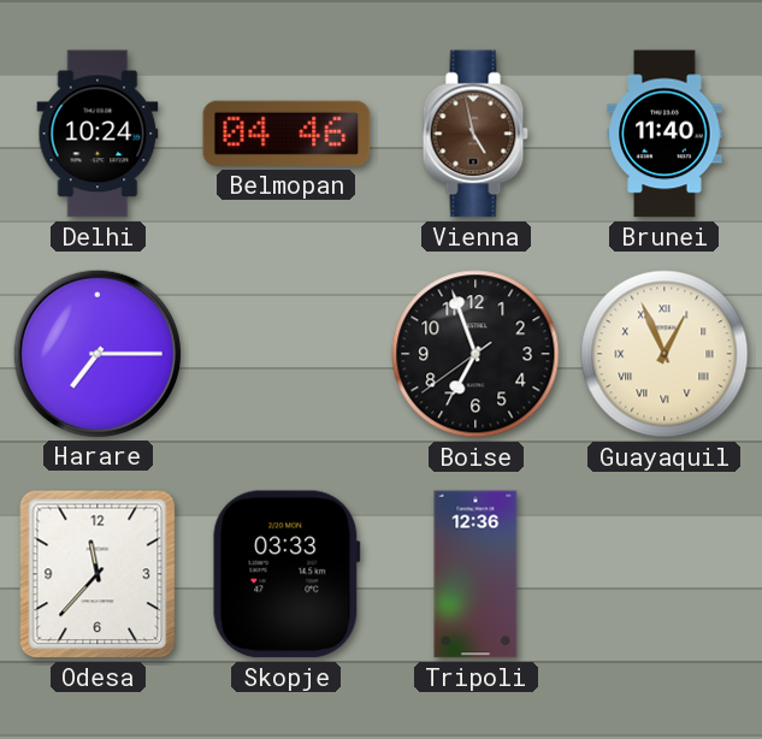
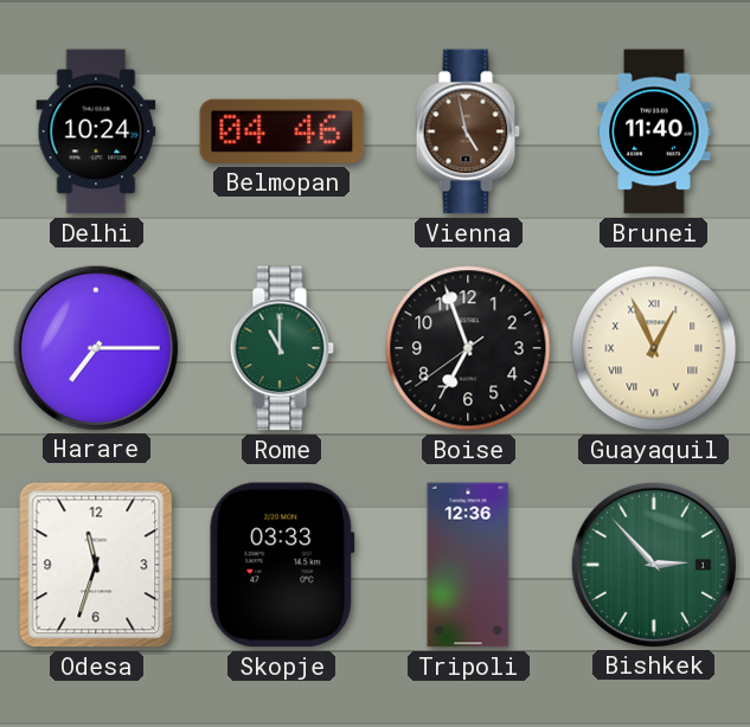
Rome: none -> 11:00 (282, 348)
Odesa: 11:37 -> 11:33 (96, 565)
Bishkek: none -> 2:53 (653, 564)
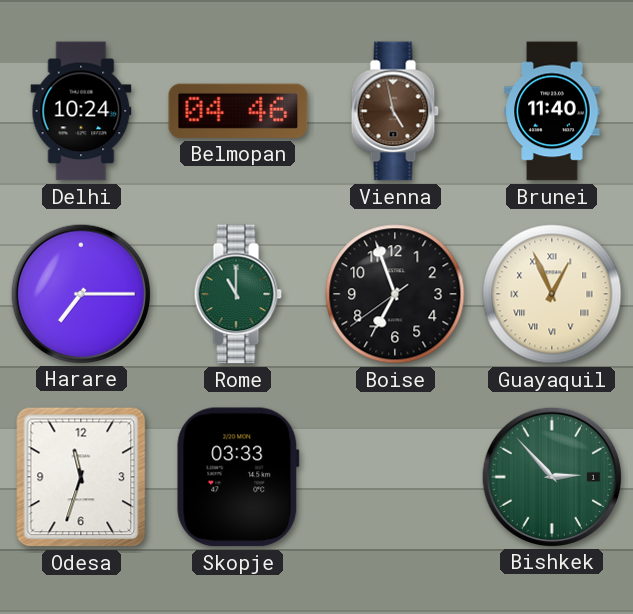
Tripoli: 12:36 -> none (468, 565)
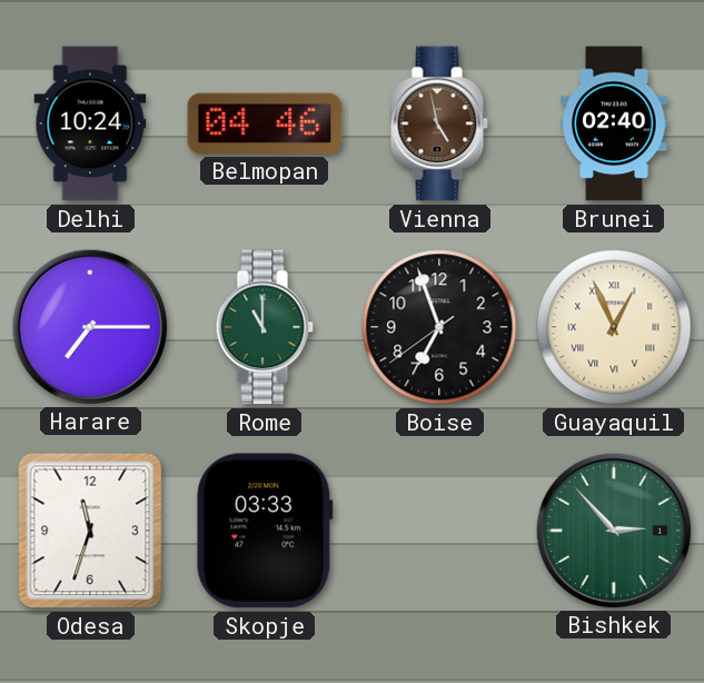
Brunei: 11:40 -> 02:40 (614, 123)
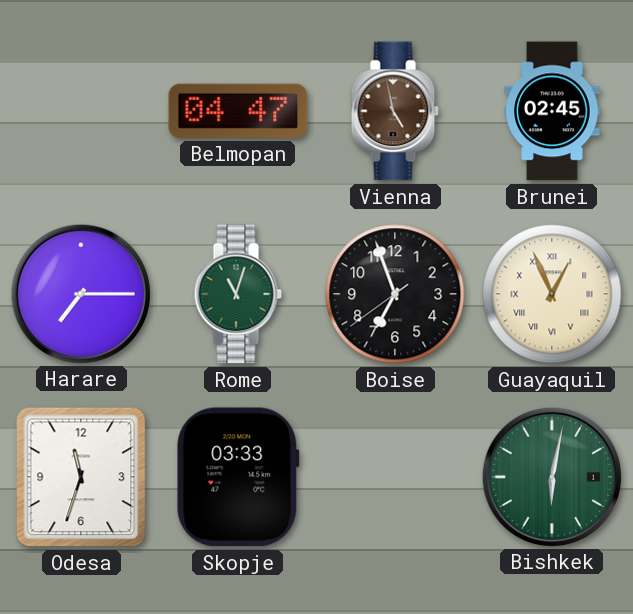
Delhi: 10:24 -> none (90, 123)
Belmopan: 04:46 -> 04:47 (238, 111)
Brunei: 02:40 -> 02:45 (552, 111)
Rome: 11:00 -> 11:03 (238, 294)
Bishkek: 2:53 -> 6:02 (551, 476)
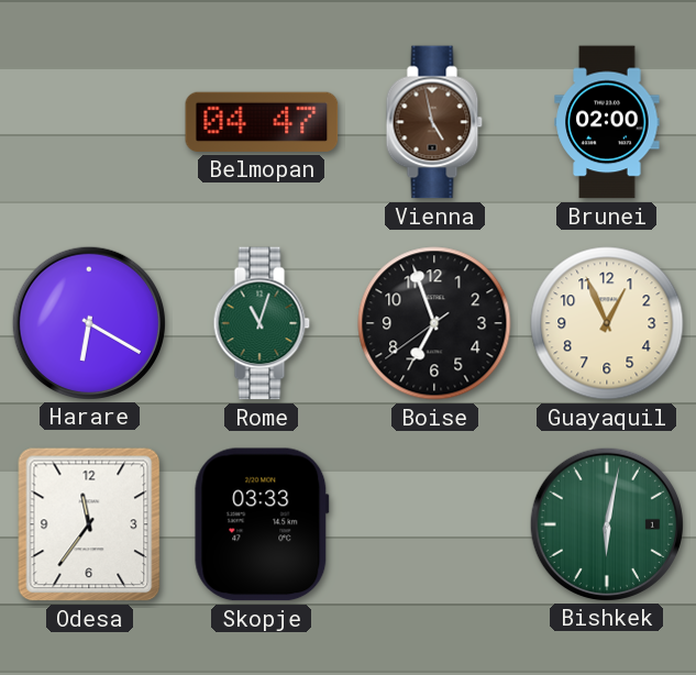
Brunei: 02:45 -> 02:00 (607, 122)
Harare: 7:15 -> 6:20 (88, 322)
Guayaquil numerals: Roman -> Arabic (607, 323)
Odesa: 11:33 -> 11:36 (89, 524)
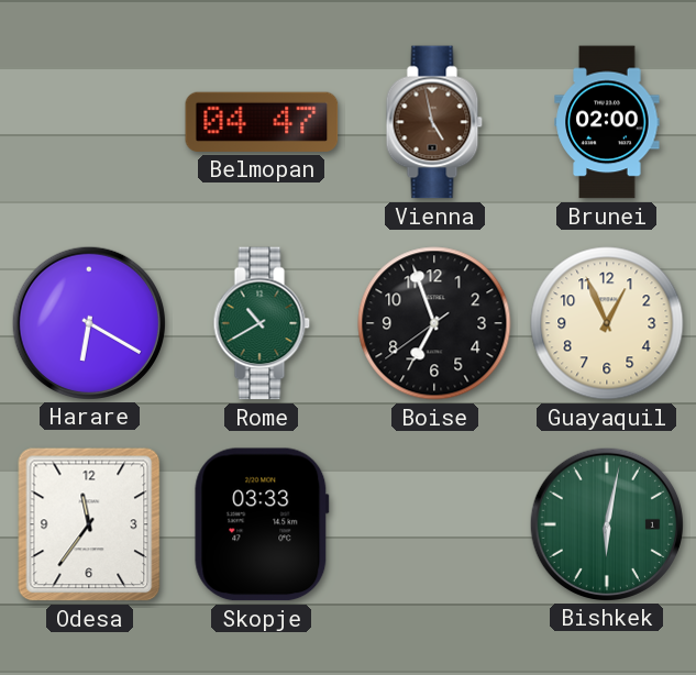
Rome: 11:03 -> 10:40 (262, 323)
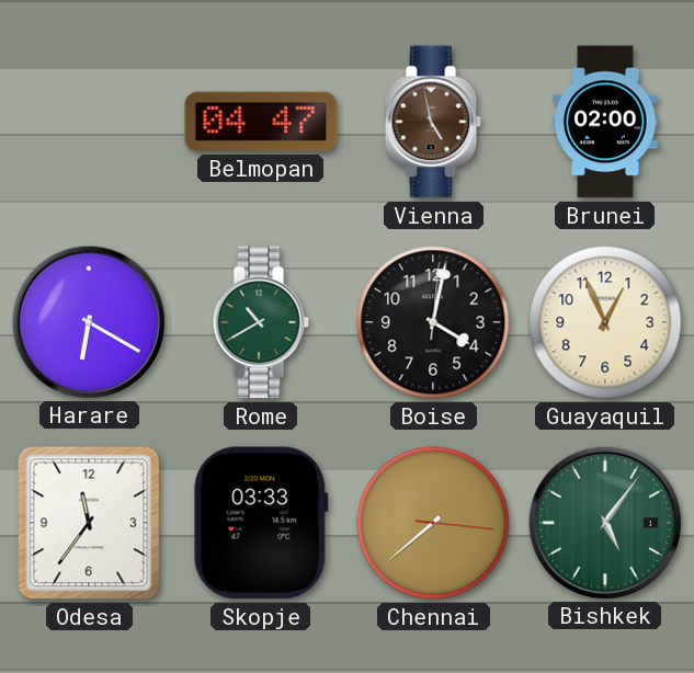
Boise: 6:56 -> 4:02 (433, 322)
Chennai: none -> 7:38 (433, 523)
Bishkek: 6:02 -> 5:06 (604, 522)
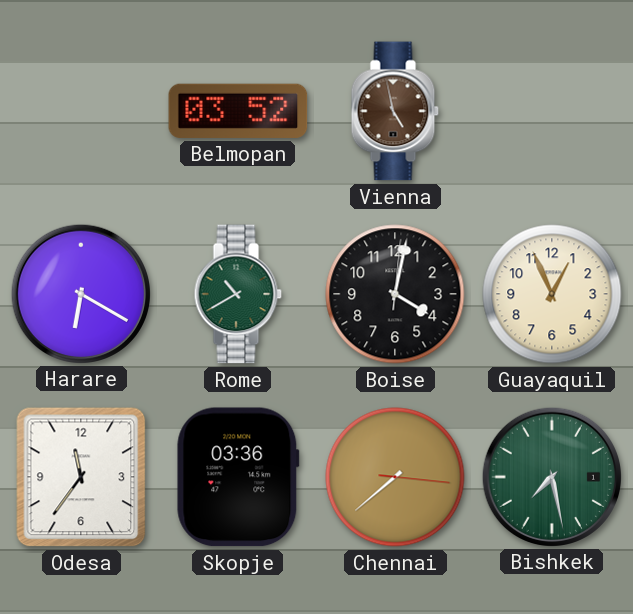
Belmopan: 04:47 -> 03:52 (238, 111)
Brunei: 02:00 -> none (605, 122)
Skopje: 03:33 -> 03:36 (238, 477)
Bishkek: 5:06 -> 7:28 (551, 476)
